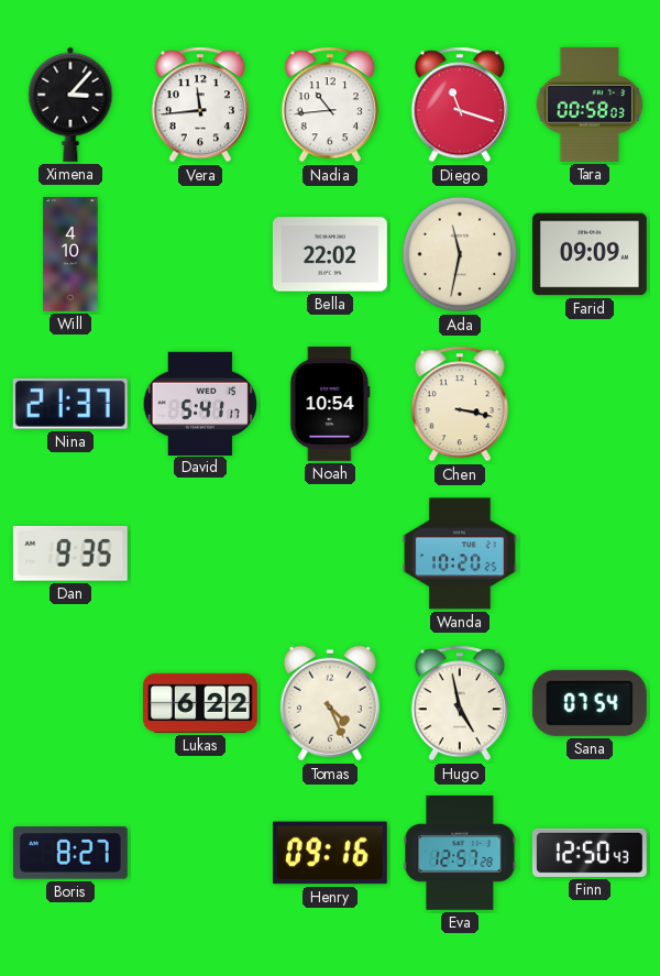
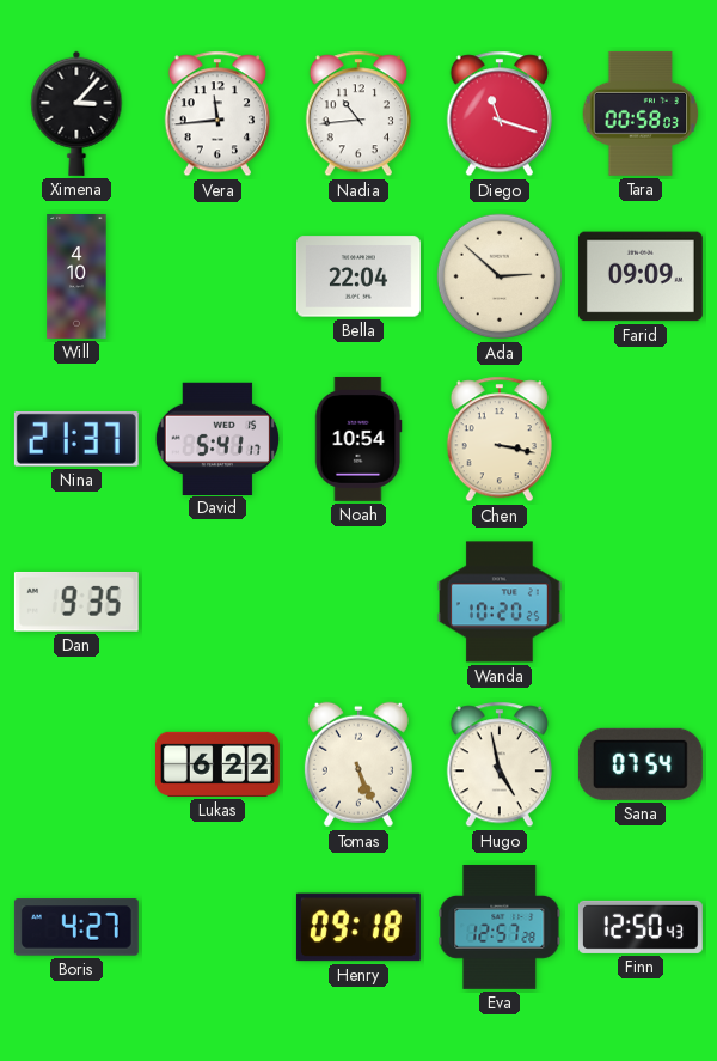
Bella: 22:02 -> 22:04 (358, 276)
Ada: 11:32 -> 2:52 (500, 276)
Tomas: 4:26 -> 5:26 (358, 764)
Boris: 8:27 -> 4:27 (76, 927)
Henry: 09:16 -> 09:18 (358, 927)
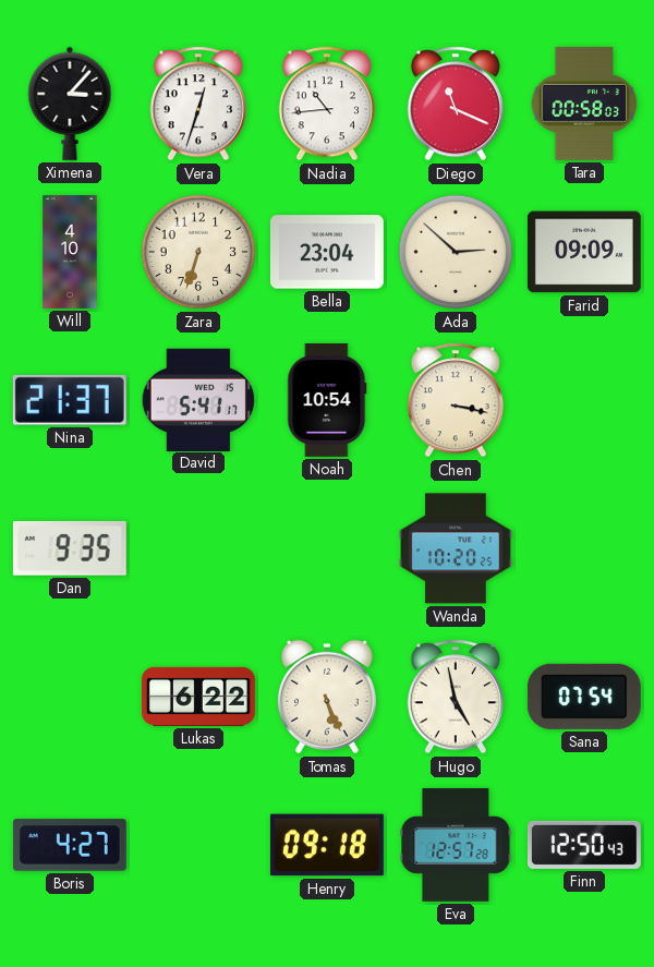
Vera: 11:44 -> 12:33 (198, 104)
Diego: 11:18 -> 11:19 (456, 104)
Zara: none -> 6:33 (198, 252)
Bella: 22:04 -> 23:04 (327, 252)
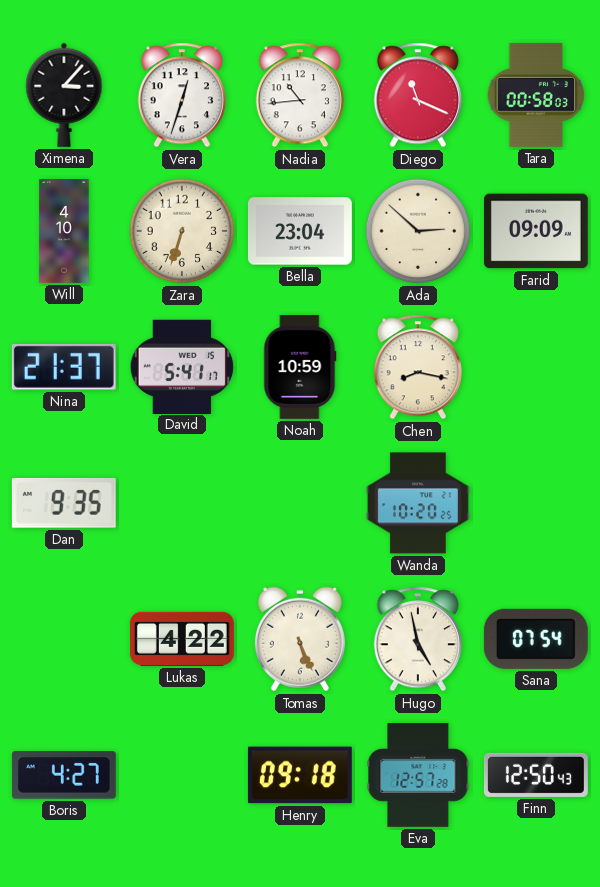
Noah: 10:54 -> 10:59 (300, 367)
Chen: 3:17 -> 8:17 (418, 367)
Lukas: 6:22 -> 4:22 (182, 639)
